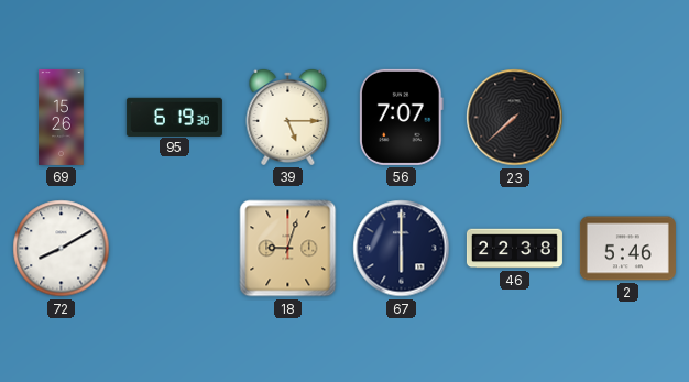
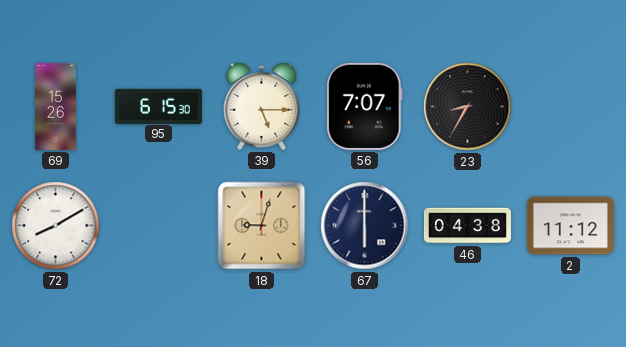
95: 6:19 -> 6:15 (158, 106)
23: 7:38 -> 8:35 (468, 107)
46: 22:38 -> 04:38 (467, 226)
2: 5:46 -> 11:12 (570, 226)
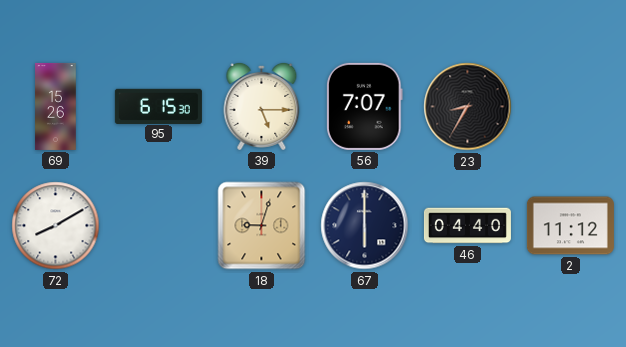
46: 04:38 -> 04:40 (467, 226)
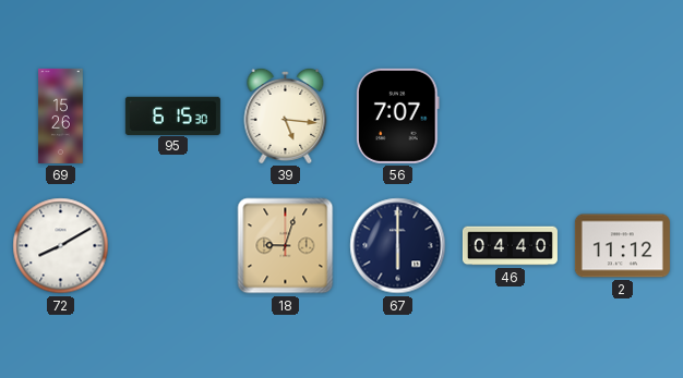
39: 5:15 -> 5:16 (286, 115)
23: 8:35 -> none (468, 107)
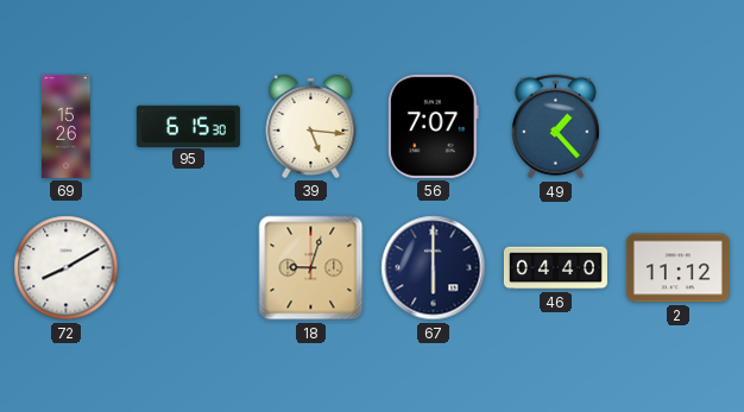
49: none -> 1:23 (555, 127)
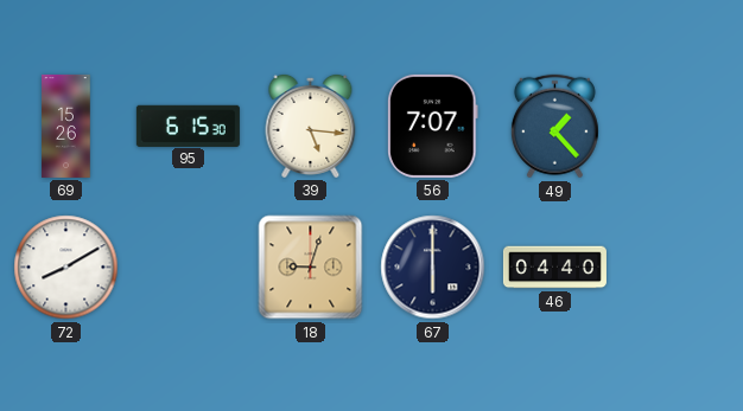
2: 11:12 -> none (677, 268)
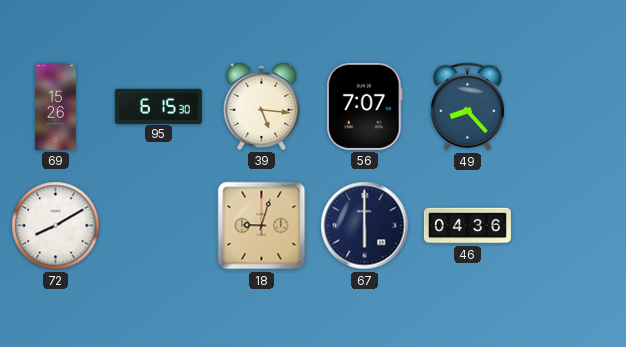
49: 1:23 -> 8:23 (467, 107)
46: 04:40 -> 04:36 (467, 226)
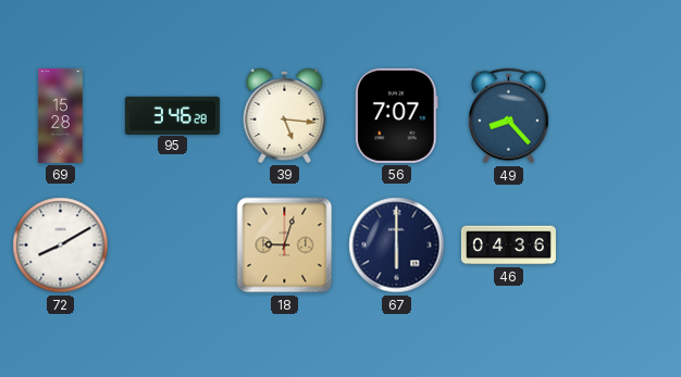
69: 15:26 -> 15:28 (61, 115)
95: 6:15 -> 3:46 (172, 115)
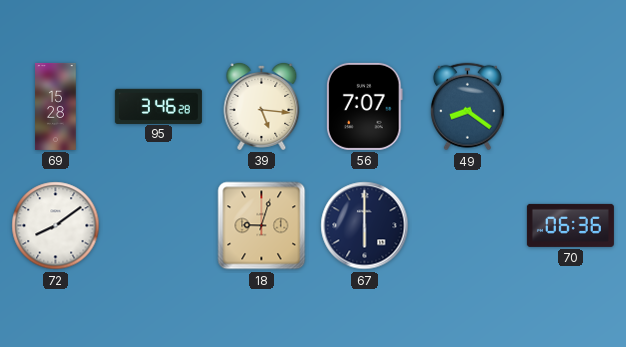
49: 8:23 -> 8:21 (467, 107)
72: 8:10 -> 8:09 (56, 226)
46: 04:36 -> none (508, 246)
70: none -> 06:36 (570, 225)
